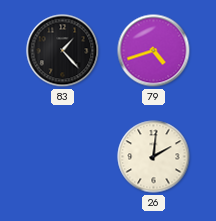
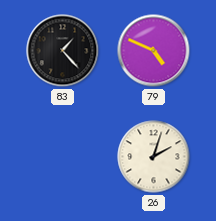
79: 4:42 -> 4:49 (154, 51)
26: 2:01 -> 2:03 (154, 157)
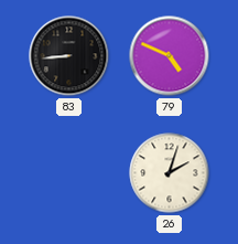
83: 1:23 -> 8:44 (69, 56)
